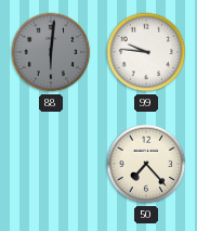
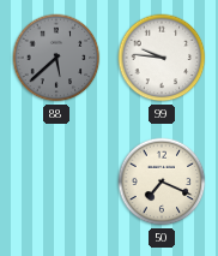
88: 6:01 -> 5:38 (56, 58)
50: 7:23 -> 7:19 (162, 181)
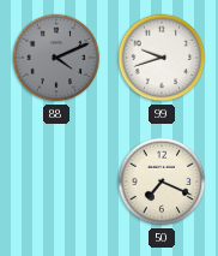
88: 5:38 -> 4:11 (56, 58)
99: 9:46 -> 9:42 (162, 58)
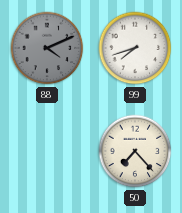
99: 9:42 -> 7:42 (135, 48)
50: 7:19 -> 7:23 (135, 151)
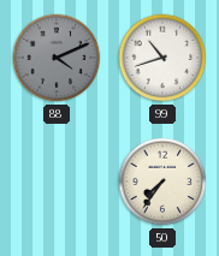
99: 7:42 -> 10:42 (162, 58)
50: 7:23 -> 7:36 (162, 181)
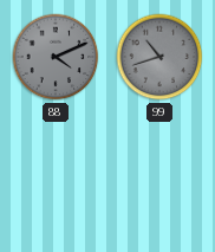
99 dial: white -> grey (159, 57)
50: 7:36 -> none (162, 181)
